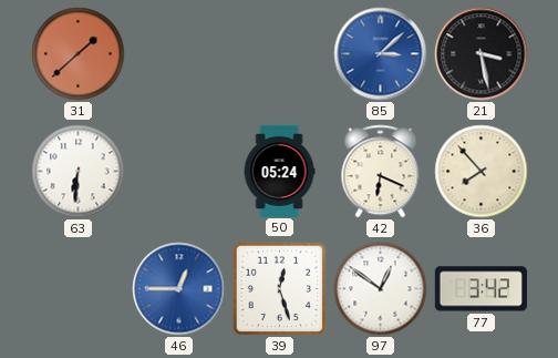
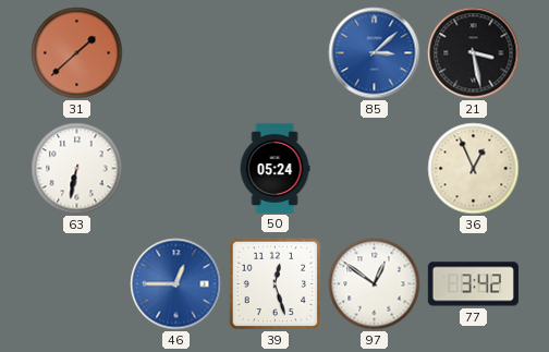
63: 6:31 -> 6:32 (77, 169)
42: 6:19 -> none (381, 172)
36: 7:53 -> 12:56 (474, 169)
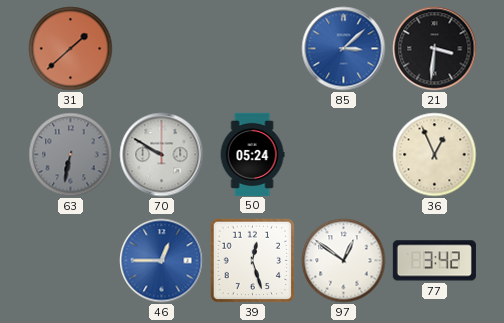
21: 3:28 -> 3:31 (435, 49)
63 dial: white -> grey (71, 155)
70: none -> 9:50 (162, 155)
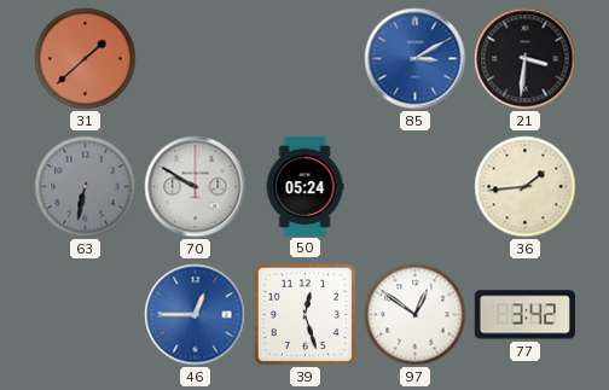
85: 3:08 -> 3:10 (416, 59)
36: 12:56 -> 1:44 (526, 187)
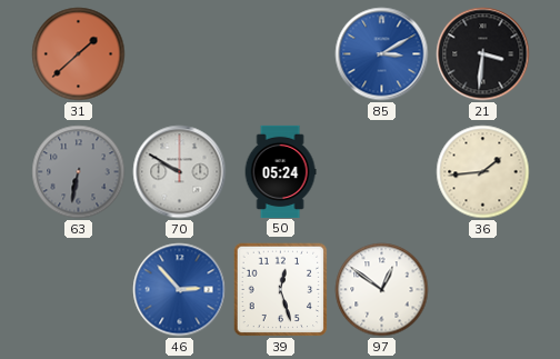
46: 12:45 -> 2:53 (180, 290)
77: 3:42 -> none (524, 315)
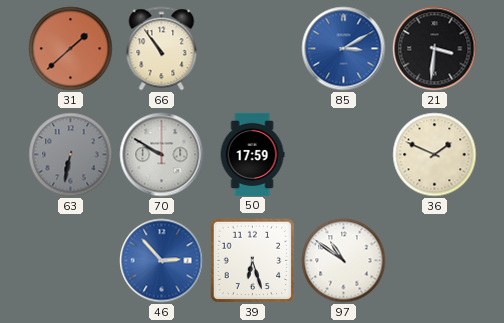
66: none -> 10:54 (162, 49)
50: 05:24 -> 17:59 (252, 154)
36: 1:44 -> 1:49 (435, 155)
39: 12:27 -> 6:27 (253, 261)
97: 12:51 -> 10:51 (344, 261)
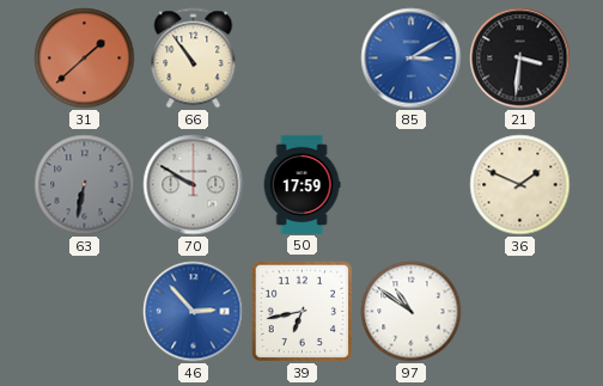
39: 6:27 -> 6:43 (303, 312)
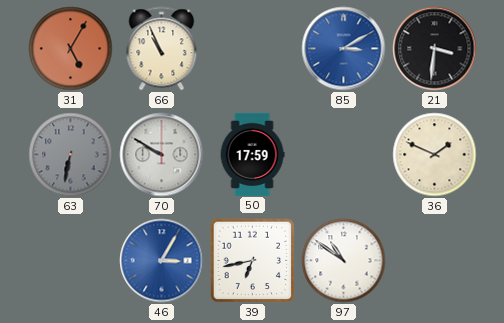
31: 1:38 -> 5:05 (71, 49)
66: 10:54 -> 10:56 (162, 49)
46: 2:53 -> 3:05 (162, 261)
